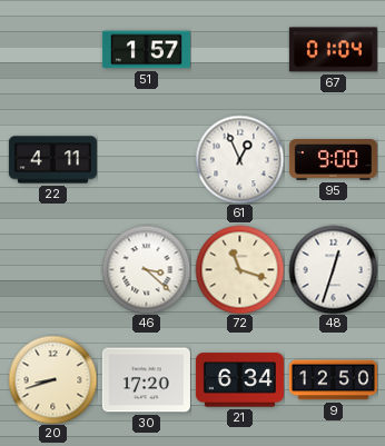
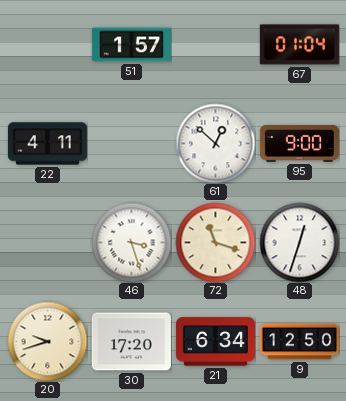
61: 12:56 -> 12:52 (215, 143)
46: 3:22 -> 3:27 (131, 242)
20: 8:42 -> 9:42 (47, 341)
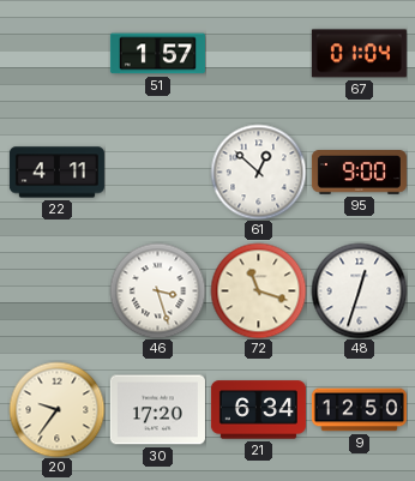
20: 9:42 -> 9:36 (56, 409)
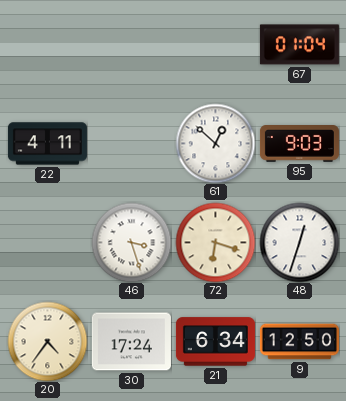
51: 1:57 -> none (157, 54)
95: 9:00 -> 9:03 (299, 144)
72: 11:18 -> 6:18 (215, 242)
20: 9:36 -> 4:36 (47, 341)
30: 17:20 -> 17:24 (131, 342)
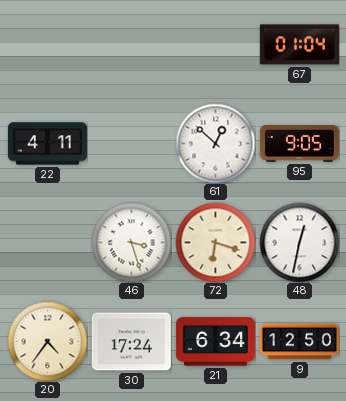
95: 9:03 -> 9:05 (299, 144)
48: 12:33 -> 12:32 (299, 242)
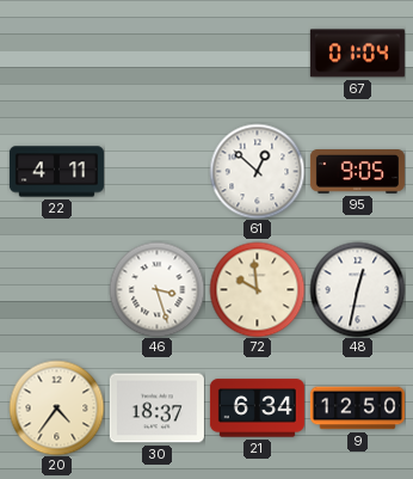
72: 6:18 -> 9:59 (257, 289)
30: 17:24 -> 18:37 (156, 409)
